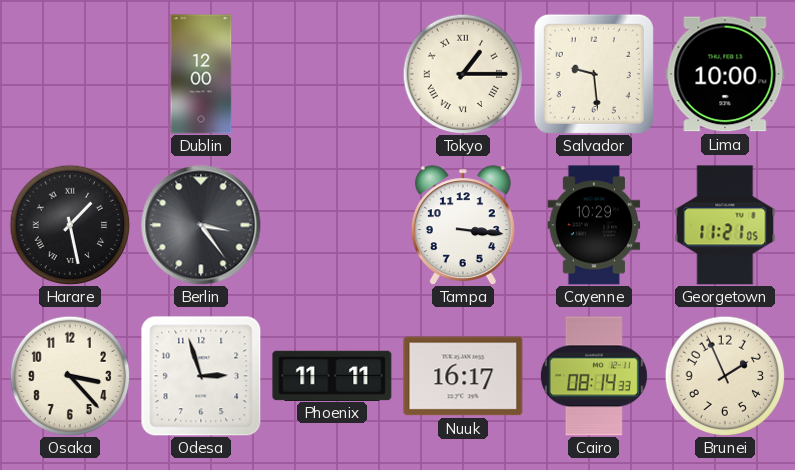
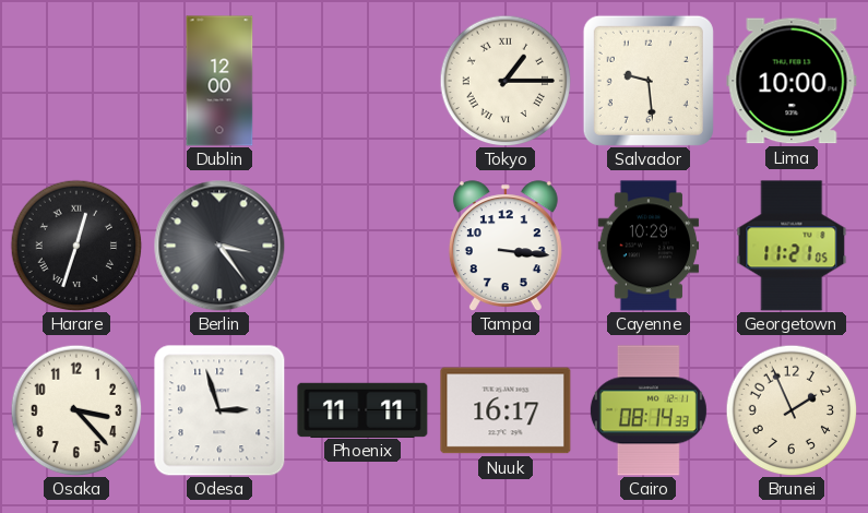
Harare: 1:28 -> 12:33 (76, 246)
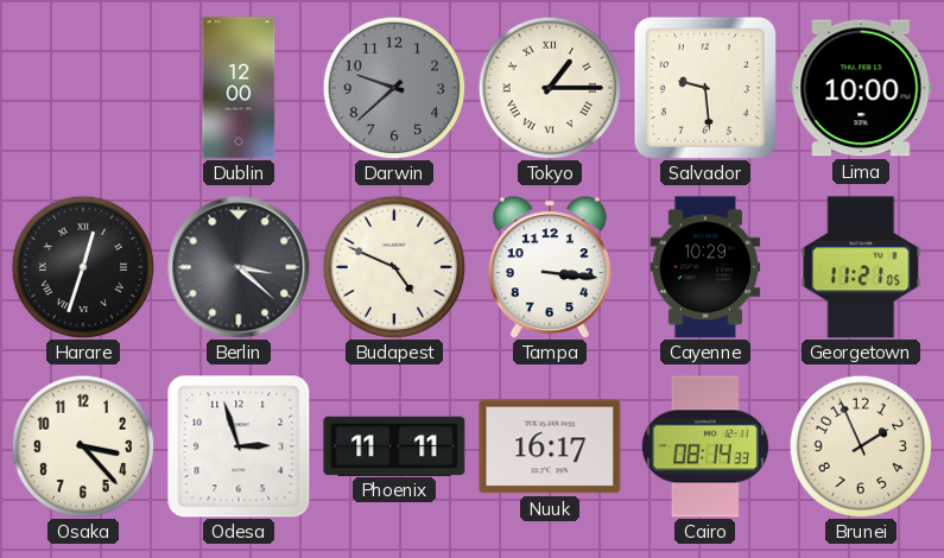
Darwin: none -> 9:38 (394, 88)
Berlin: 3:24 -> 3:22 (239, 267)
Budapest: none -> 4:49 (394, 267)
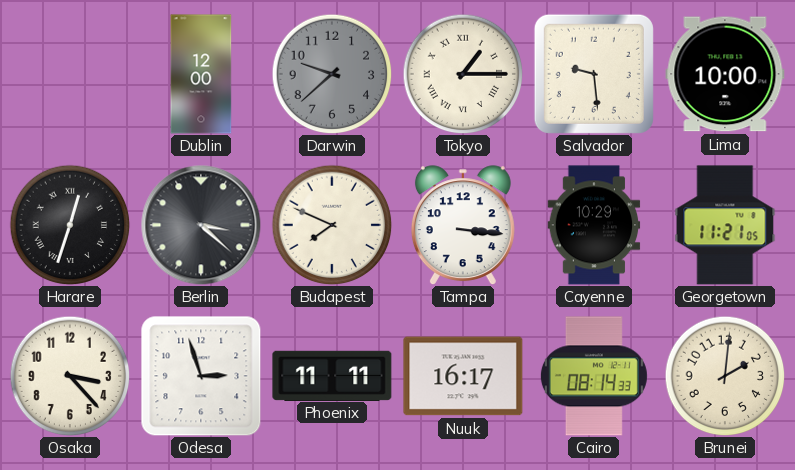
Budapest: 4:49 -> 7:49 (332, 225)
Brunei: 1:56 -> 2:01 (725, 376)
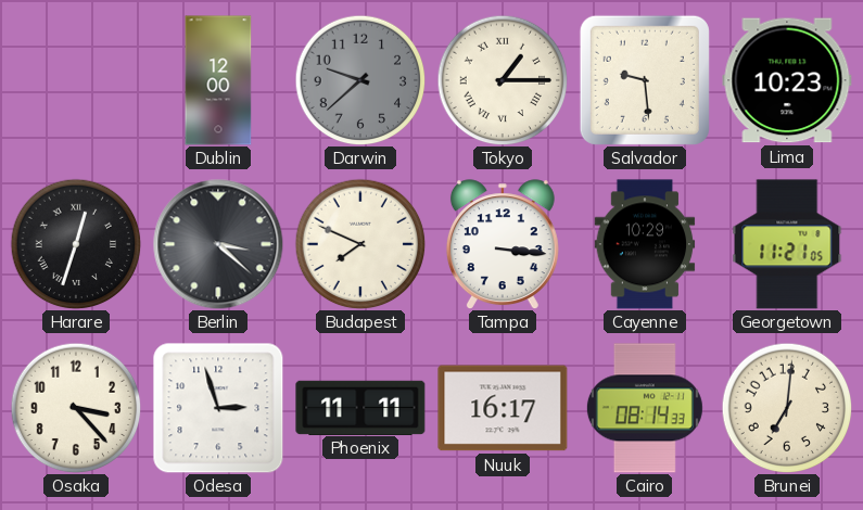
Lima: 10:00 -> 10:23 (787, 80)
Brunei: 2:01 -> 7:01 (787, 408)
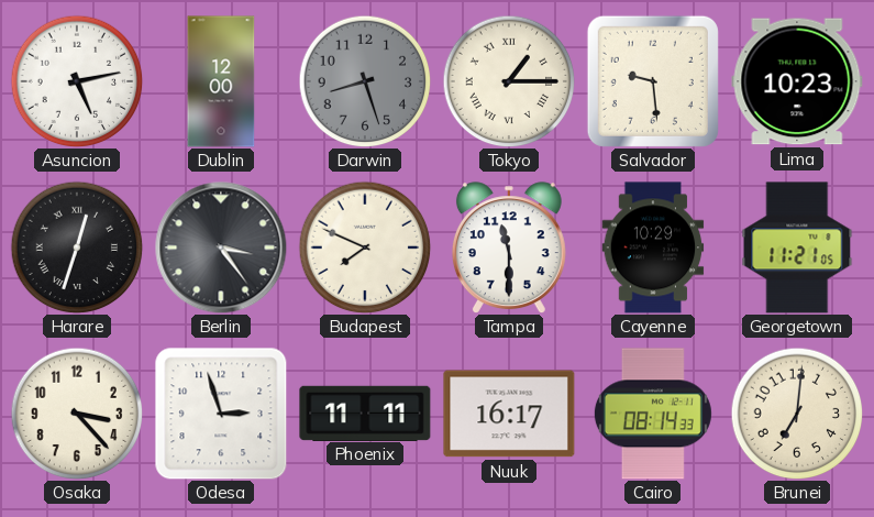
Asuncion: none -> 5:13 (77, 81)
Darwin: 9:38 -> 8:27 (365, 81)
Berlin: 3:22 -> 3:24 (221, 248)
Tampa: 3:16 -> 11:30 (509, 248)
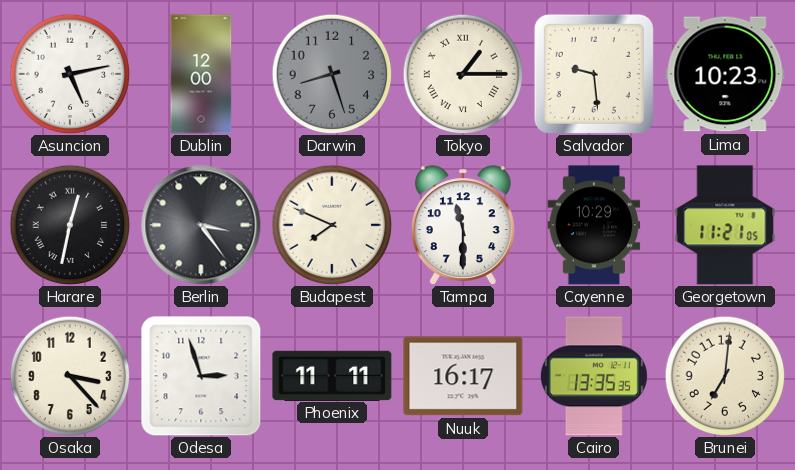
Harare: 12:33 -> 12:32 (70, 225)
Cairo: 08:14 -> 13:35 (594, 376)
